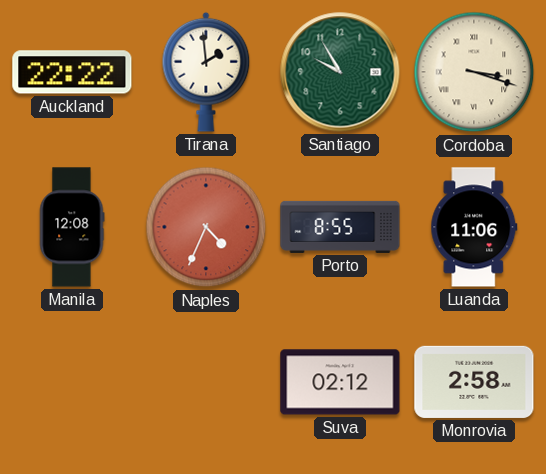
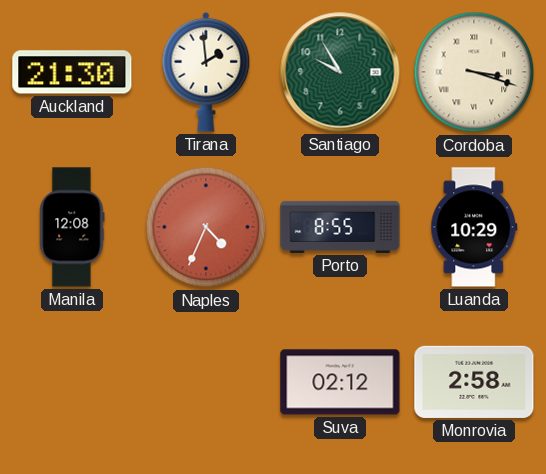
Auckland: 22:22 -> 21:30 (72, 72)
Luanda: 11:06 -> 10:29 (474, 227)
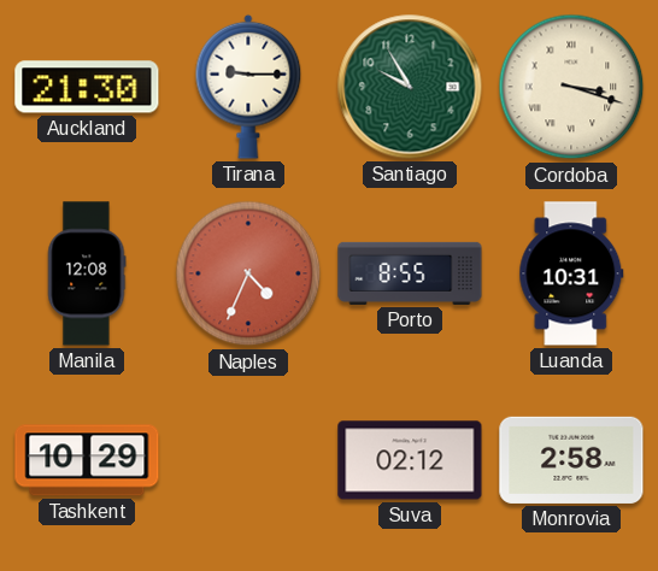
Tirana: 1:59 -> 9:15 (248, 87)
Luanda: 10:29 -> 10:31 (571, 273)
Tashkent: none -> 10:29 (87, 460)
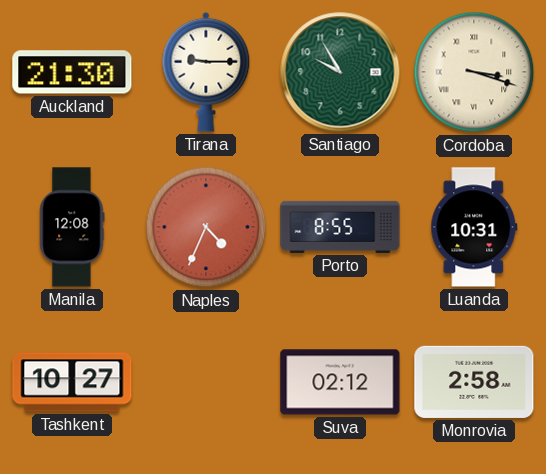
Tashkent: 10:29 -> 10:27 (72, 382)
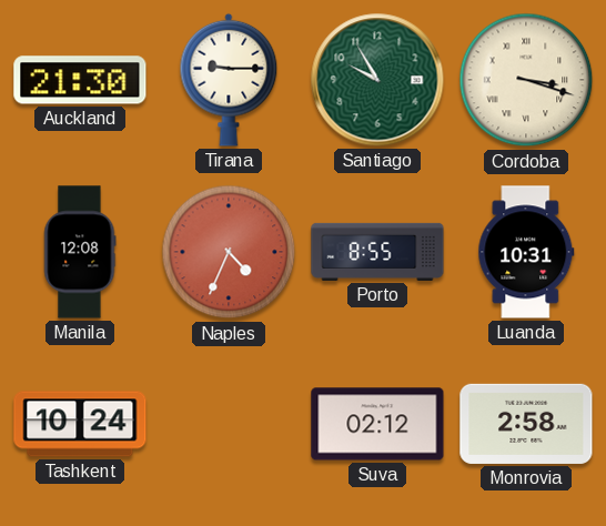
Tashkent: 10:27 -> 10:24 (80, 424)
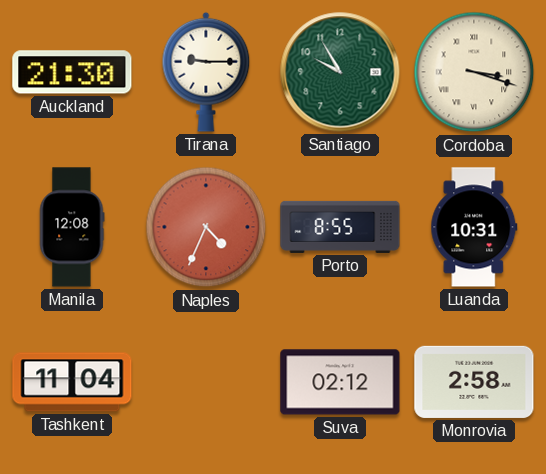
Tashkent: 10:24 -> 11:04 (72, 382)
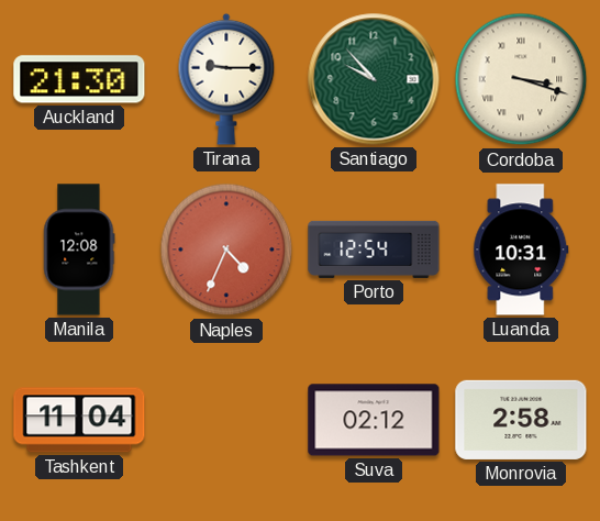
Santiago: 9:55 -> 9:53 (374, 79)
Porto: 8:55 -> 12:54 (374, 250)
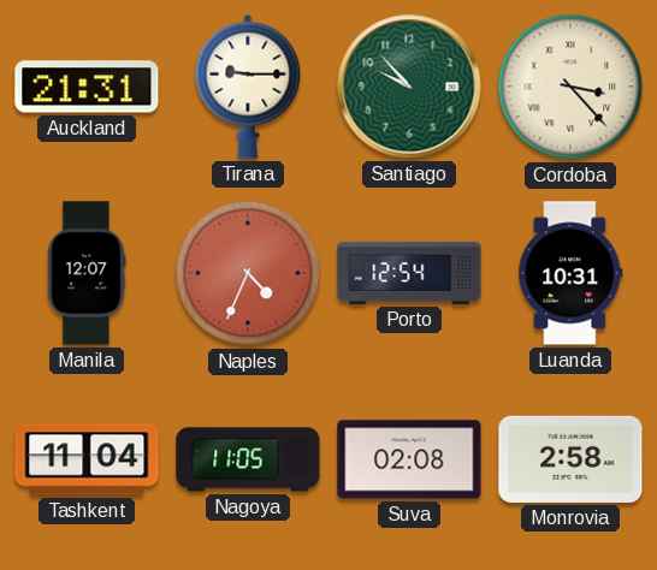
Auckland: 21:30 -> 21:31 (87, 87)
Cordoba: 3:18 -> 3:23 (570, 87)
Manila: 12:08 -> 12:07 (87, 273)
Nagoya: none -> 11:05 (248, 459)
Suva: 02:12 -> 02:08 (409, 459)
